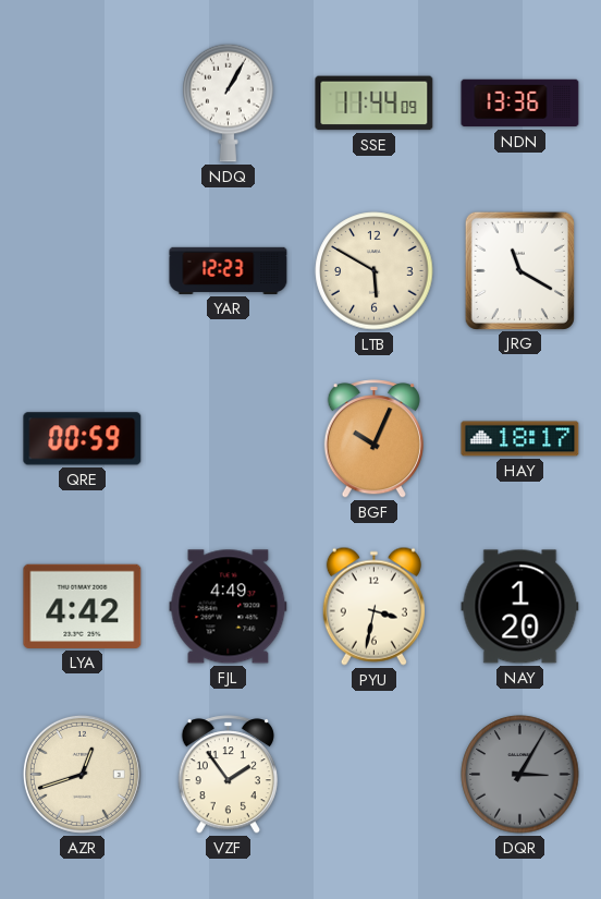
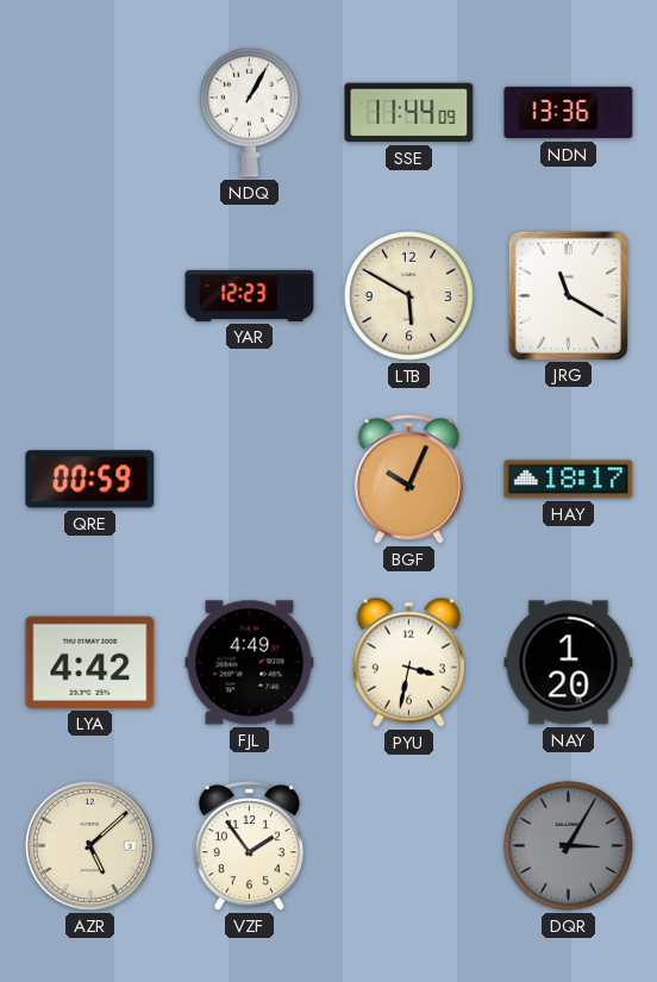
AZR: 12:42 -> 5:08 (89, 845)
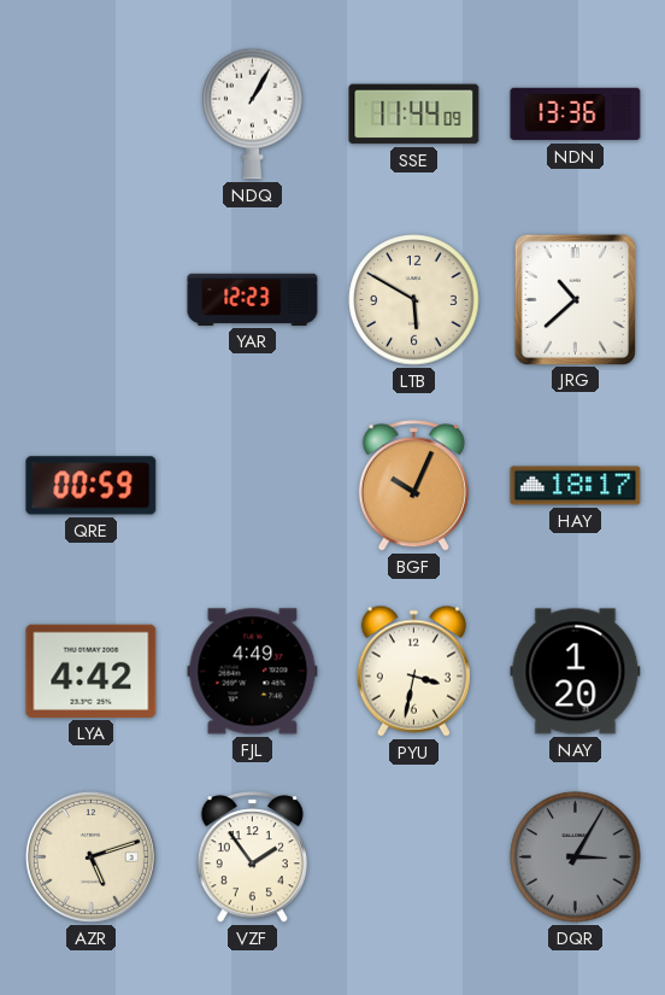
JRG: 11:20 -> 10:38 (575, 299)
AZR: 5:08 -> 5:12 (90, 856)
